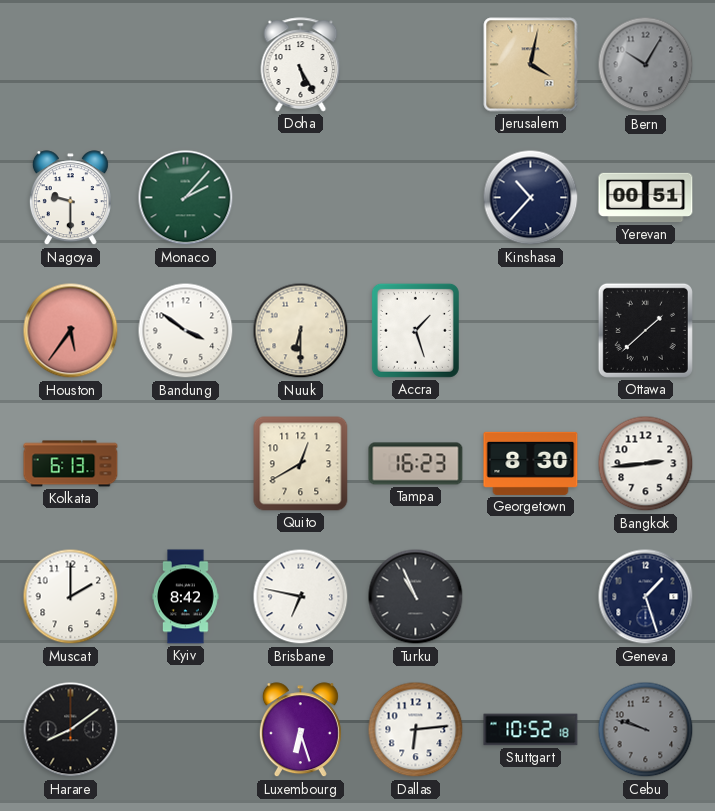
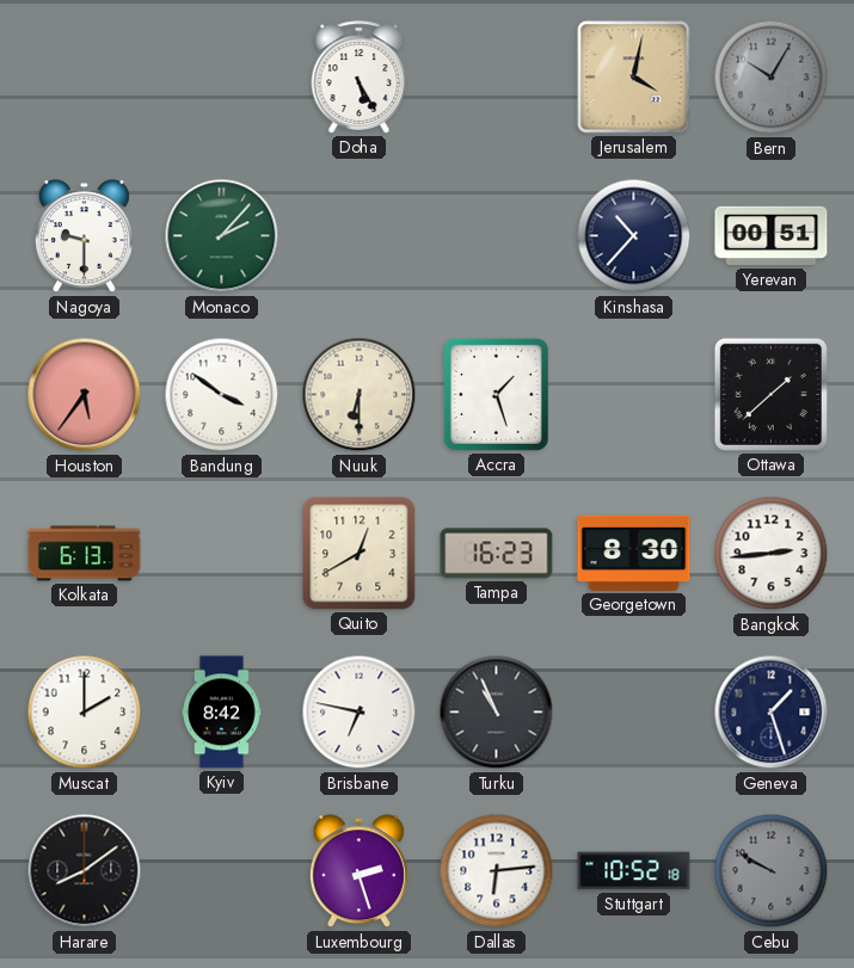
Luxembourg: 6:27 -> 2:27 (358, 871)
Cebu: 9:48 -> 9:50 (772, 871)
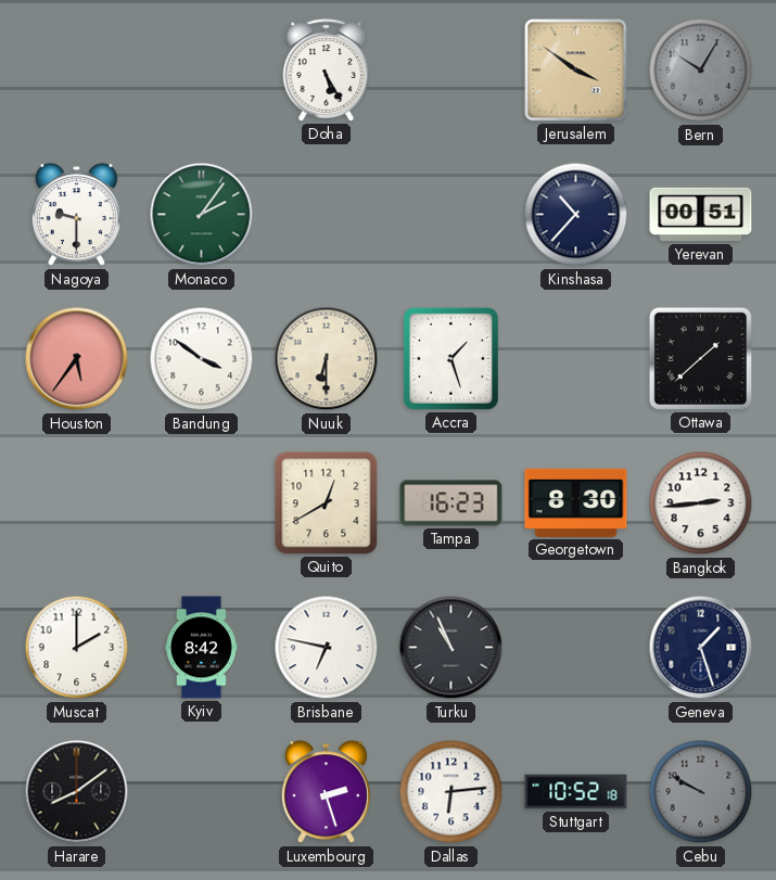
Jerusalem: 4:02 -> 3:51 (576, 71)
Monaco: 2:07 -> 2:06 (202, 215)
Kolkata: 6:13 -> none (85, 554)
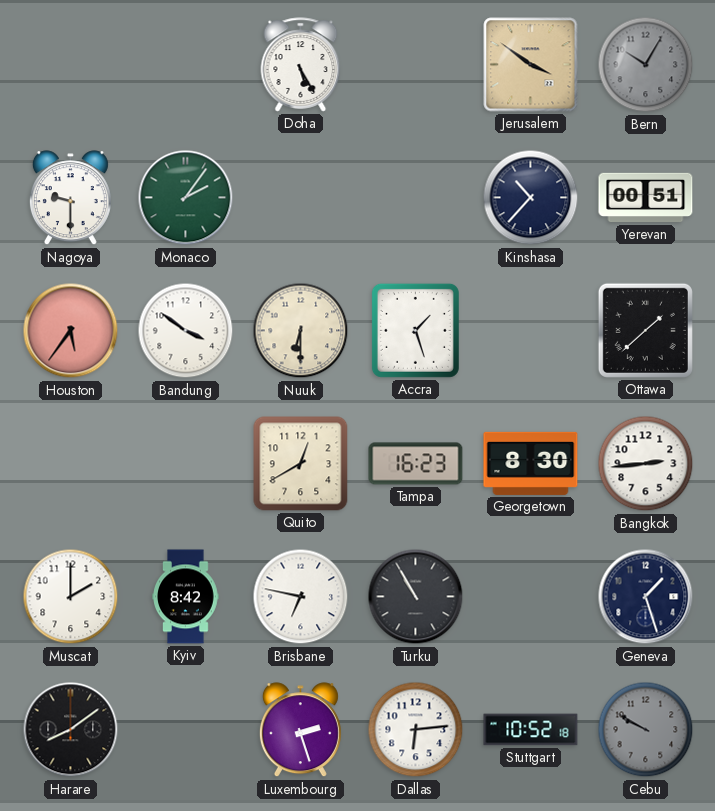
Turku: 10:56 -> 10:55 (416, 597)
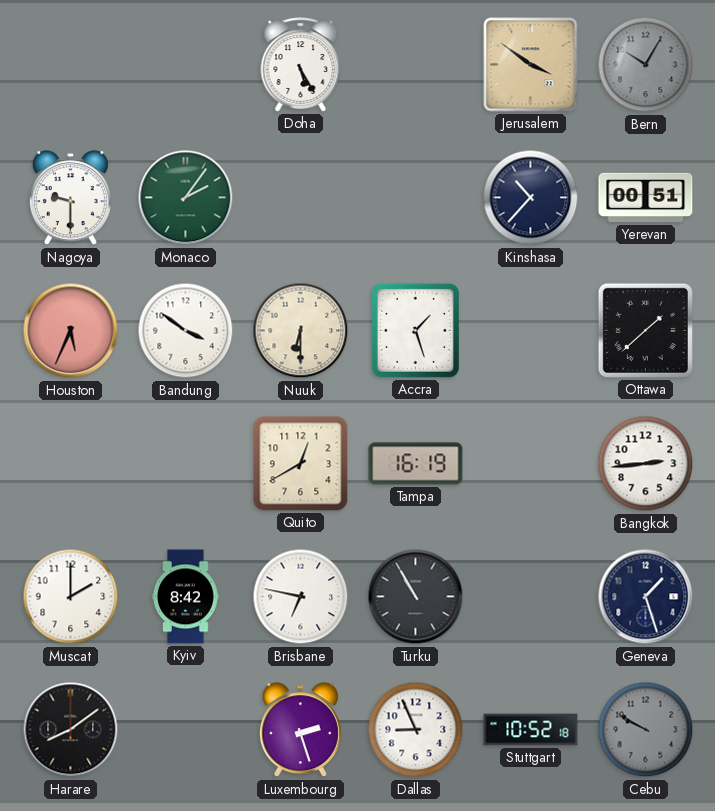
Houston: 5:36 -> 5:34 (71, 331)
Tampa: 16:23 -> 16:19 (416, 464)
Georgetown: 8:30 -> none (531, 463)
Dallas: 6:14 -> 8:56 (416, 730)
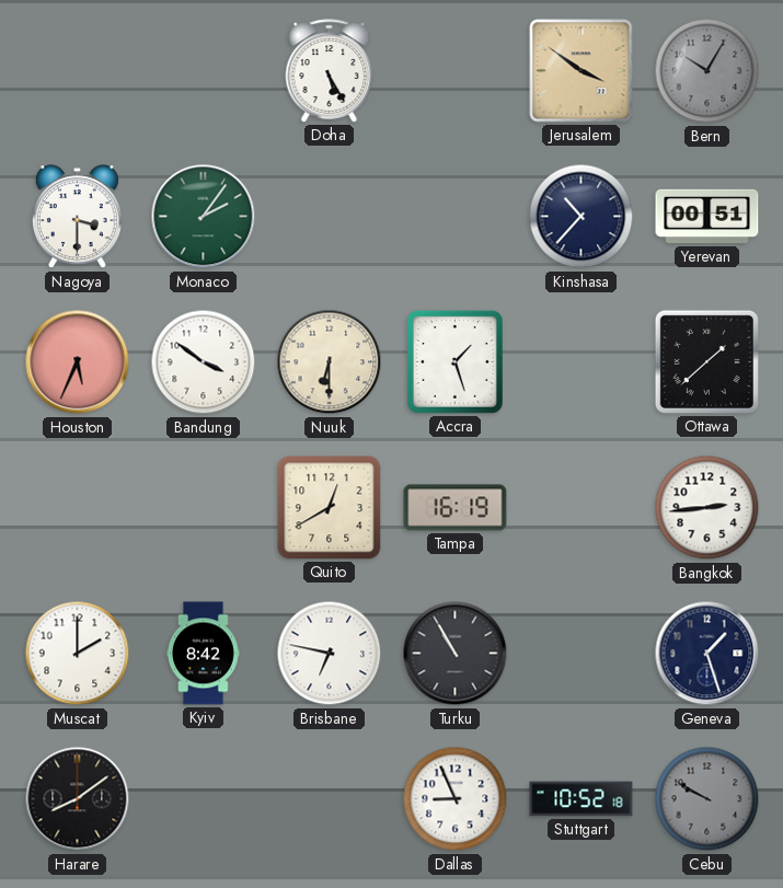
Nagoya: 9:30 -> 3:30 (77, 217)
Luxembourg: 2:27 -> none (300, 730)
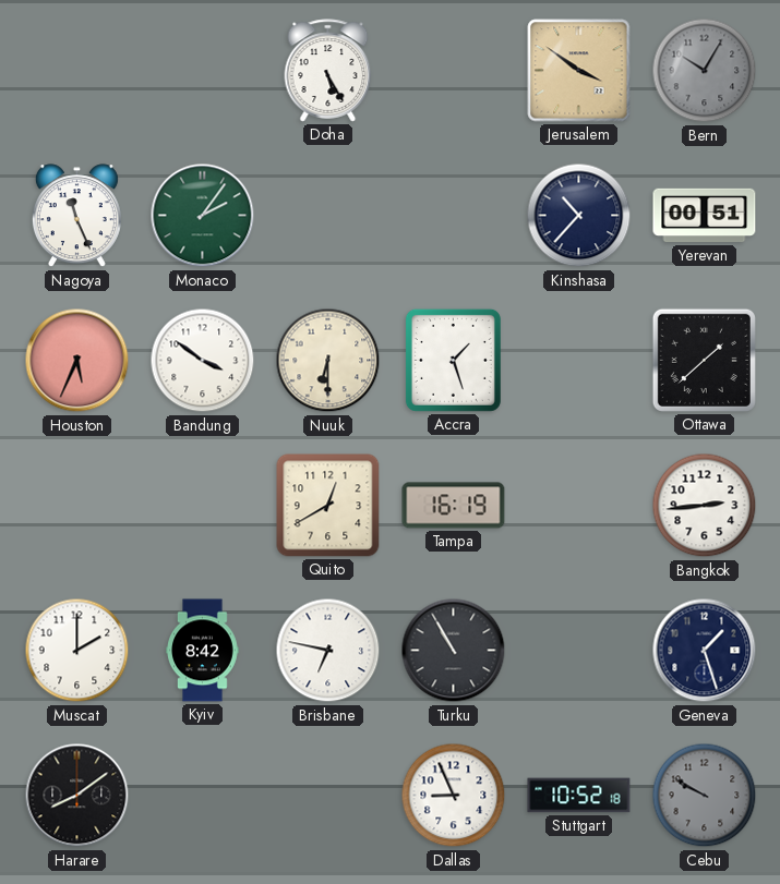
Nagoya: 3:30 -> 11:26 (76, 216)
